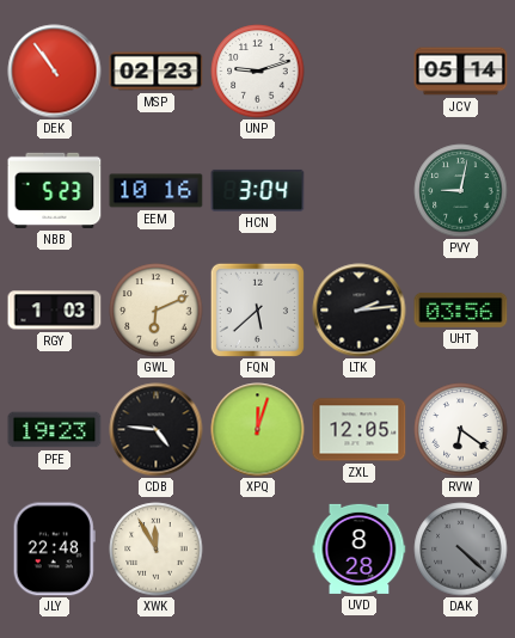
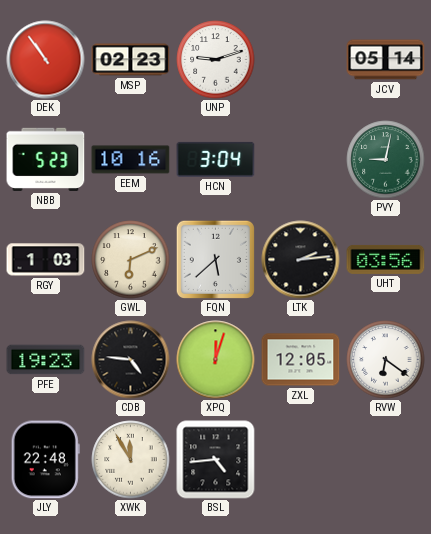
BSL: none -> 4:44 (216, 460)
UVD: 8:28 -> none (360, 548)
DAK: 4:22 -> none (461, 550)
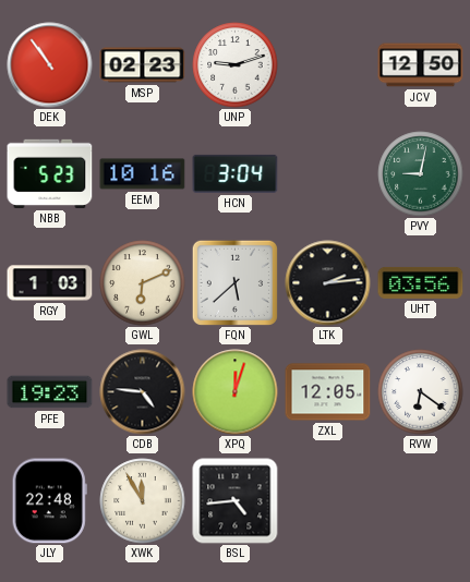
JCV: 05:14 -> 12:50 (421, 65)
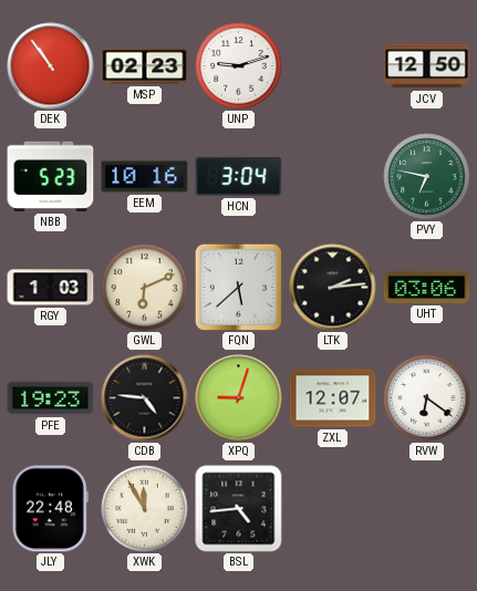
PVY: 9:02 -> 6:47 (427, 177)
UHT: 03:56 -> 03:06 (427, 287)
XPQ: 12:03 -> 9:03 (239, 398)
ZXL: 12:05 -> 12:07 (333, 398)
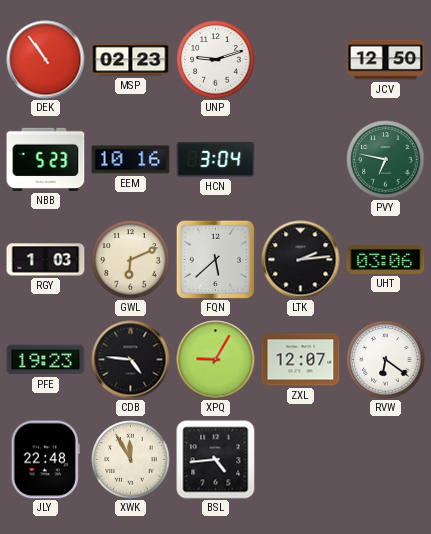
XPQ: 9:03 -> 9:05 (216, 360)
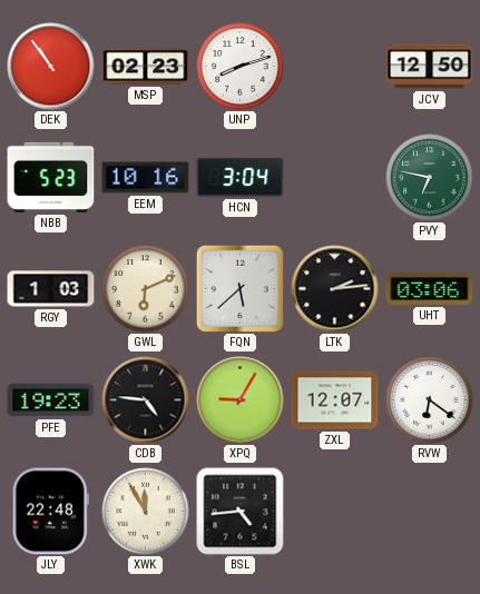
UNP: 9:12 -> 8:12 (241, 67)
